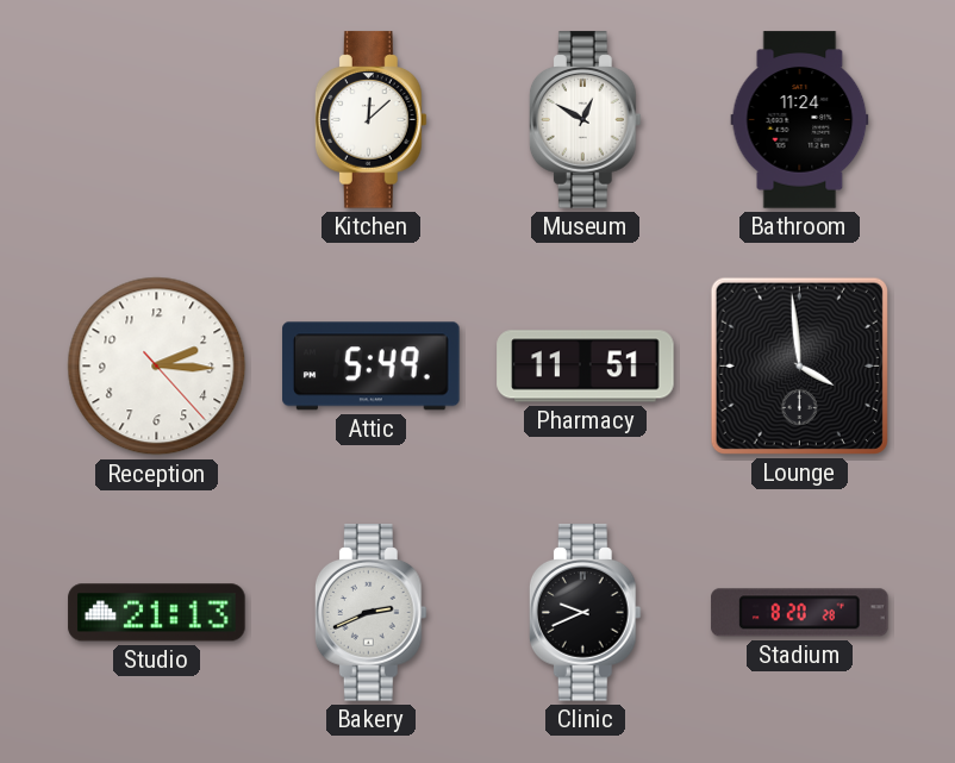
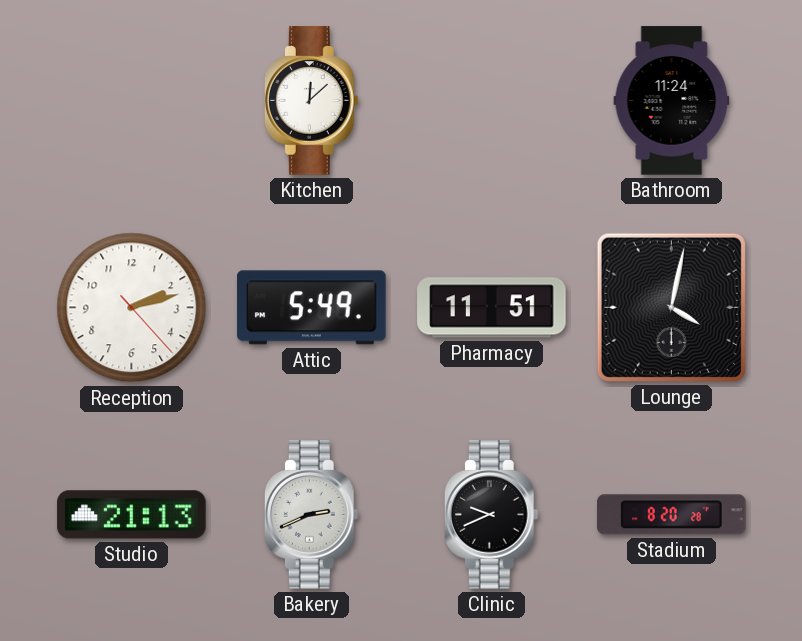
Museum: 12:50 -> none (585, 120)
Reception: 2:15 -> 2:12 (132, 308)
Lounge: 3:59 -> 4:02 (671, 307)
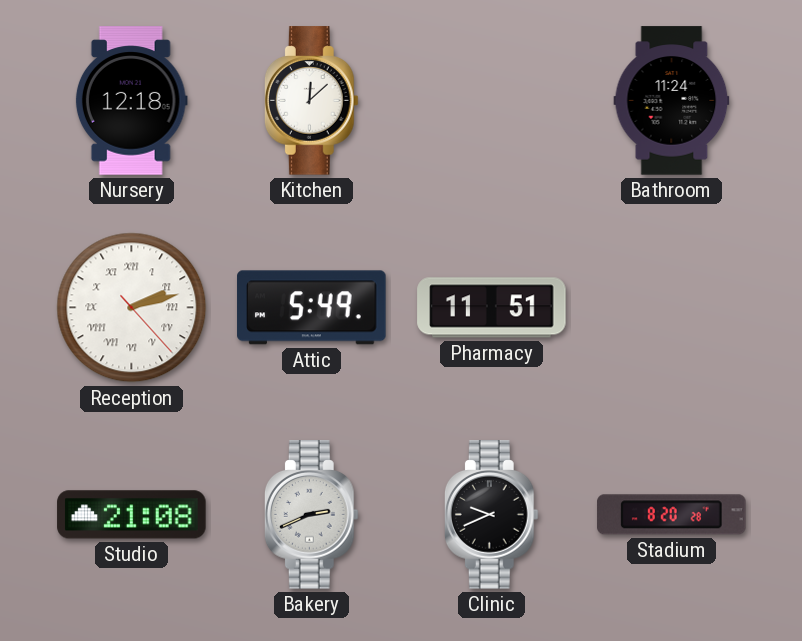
Nursery: none -> 12:18 (131, 101)
Reception numerals: Arabic -> Roman (132, 308)
Lounge: 4:02 -> none (671, 307)
Studio: 21:13 -> 21:08 (132, 515)
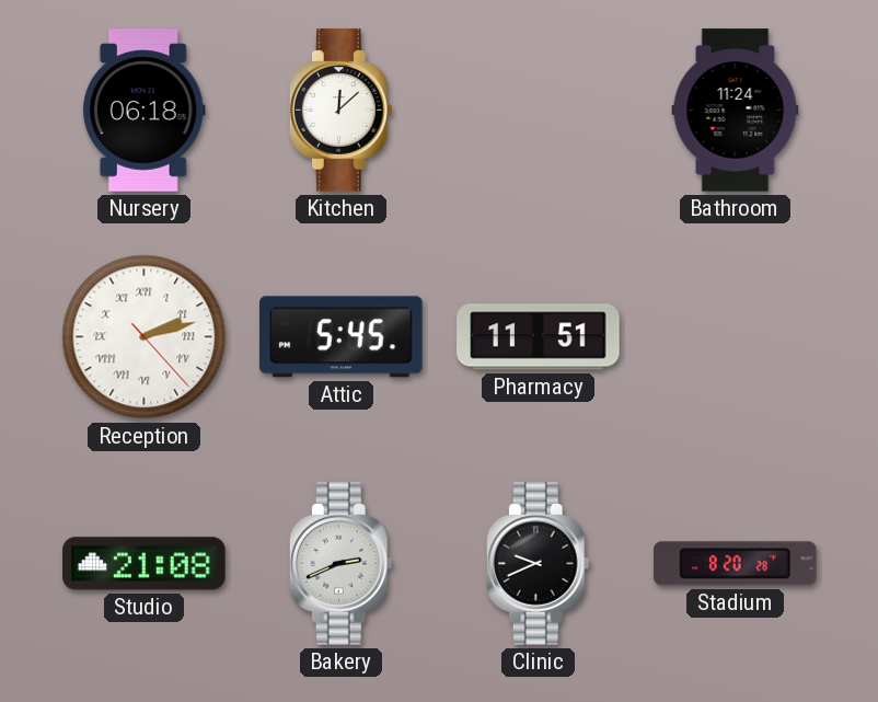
Nursery: 12:18 -> 06:18 (143, 111)
Attic: 5:49 -> 5:45 (342, 337)
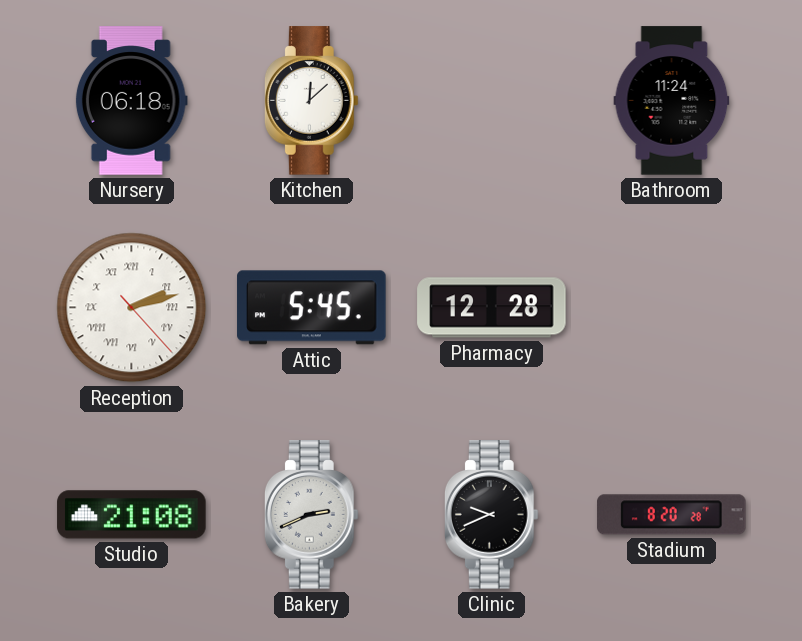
Pharmacy: 11:51 -> 12:28 (492, 308)
